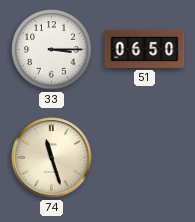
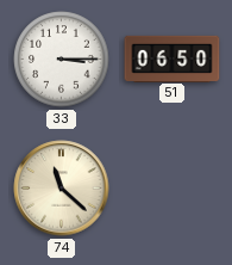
74: 11:27 -> 11:22 (62, 189)
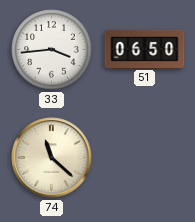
33: 3:15 -> 3:44 (52, 50)
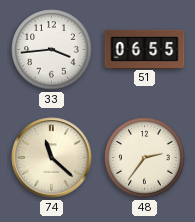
51: 06:50 -> 06:55 (145, 49)
48: none -> 2:36 (145, 158)
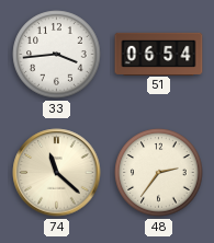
51: 06:55 -> 06:54 (159, 54)
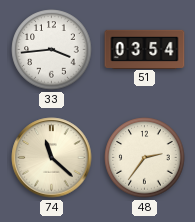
51: 06:54 -> 03:54 (145, 49)
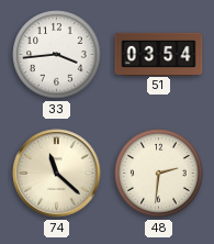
48: 2:36 -> 2:31 (159, 174)
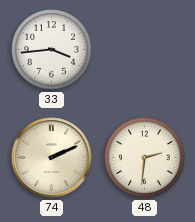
51: 03:54 -> none (159, 54)
74: 11:22 -> 2:11 (52, 158)
